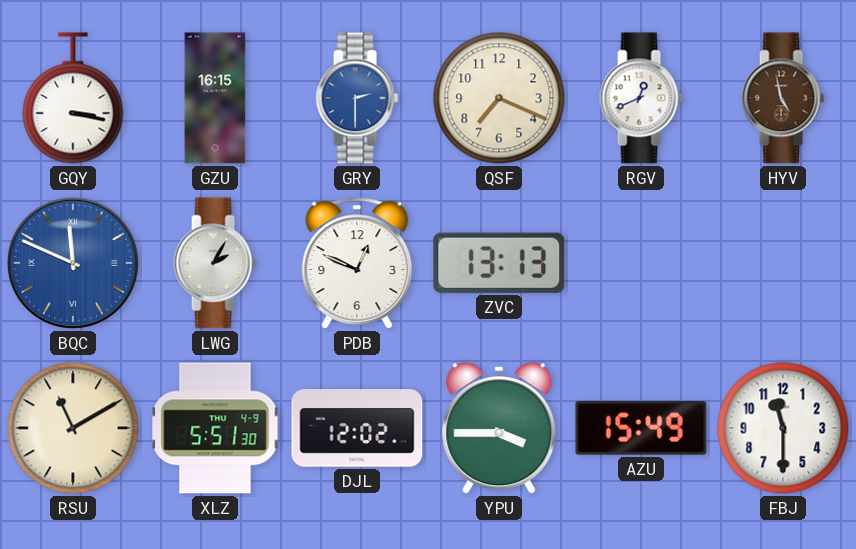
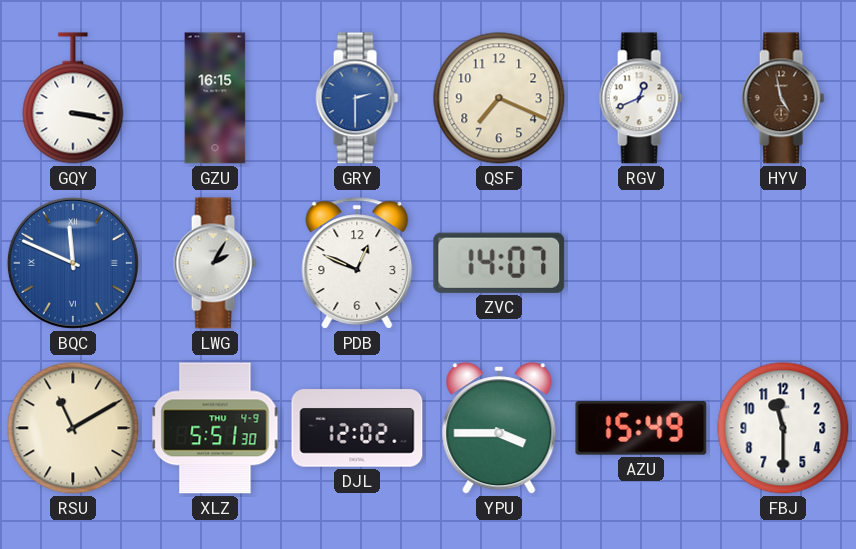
ZVC: 13:13 -> 14:07 (499, 263)
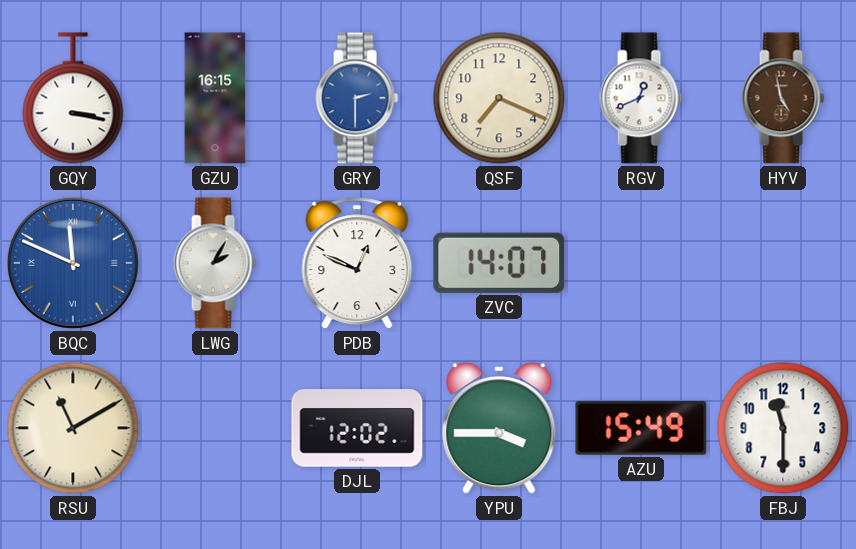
XLZ: 5:51 -> none (215, 428)
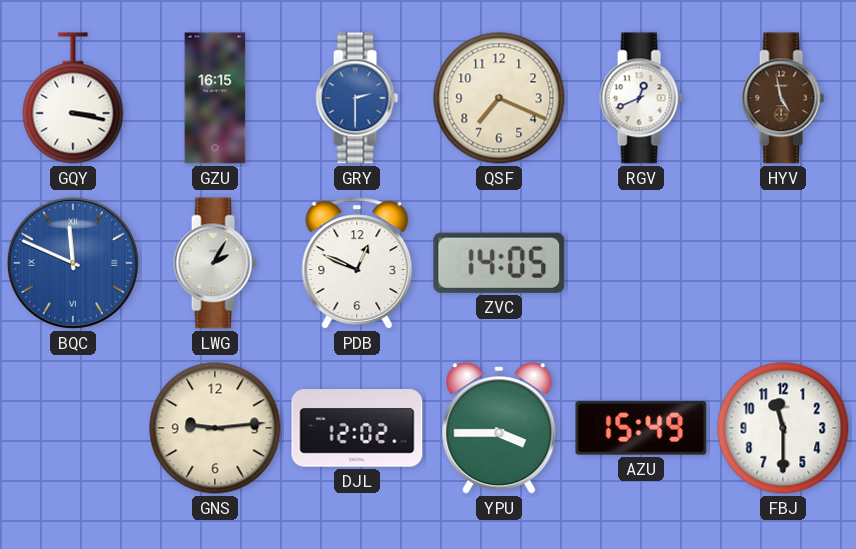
ZVC: 14:07 -> 14:05 (499, 263)
RSU: 11:10 -> none (73, 428)
GNS: none -> 9:14 (215, 428)
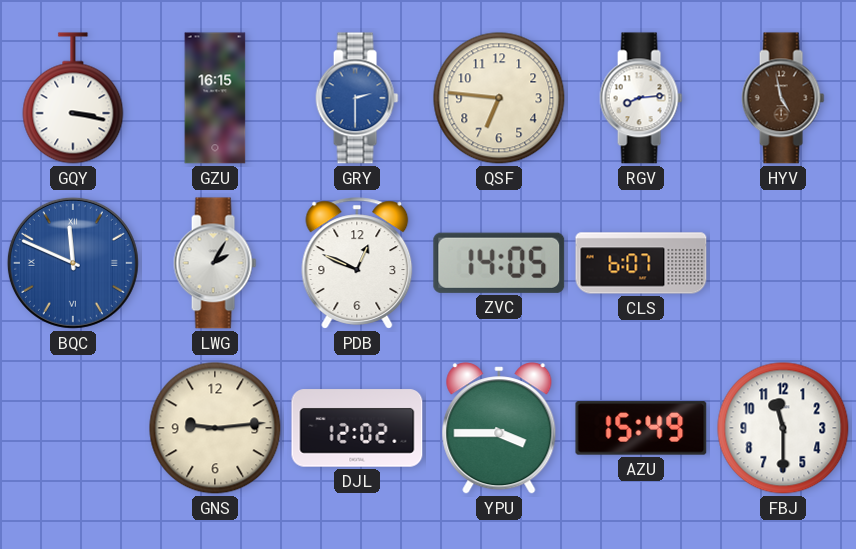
QSF: 7:19 -> 6:46 (499, 98)
RGV: 12:41 -> 8:14 (641, 98)
CLS: none -> 6:07 (641, 263)
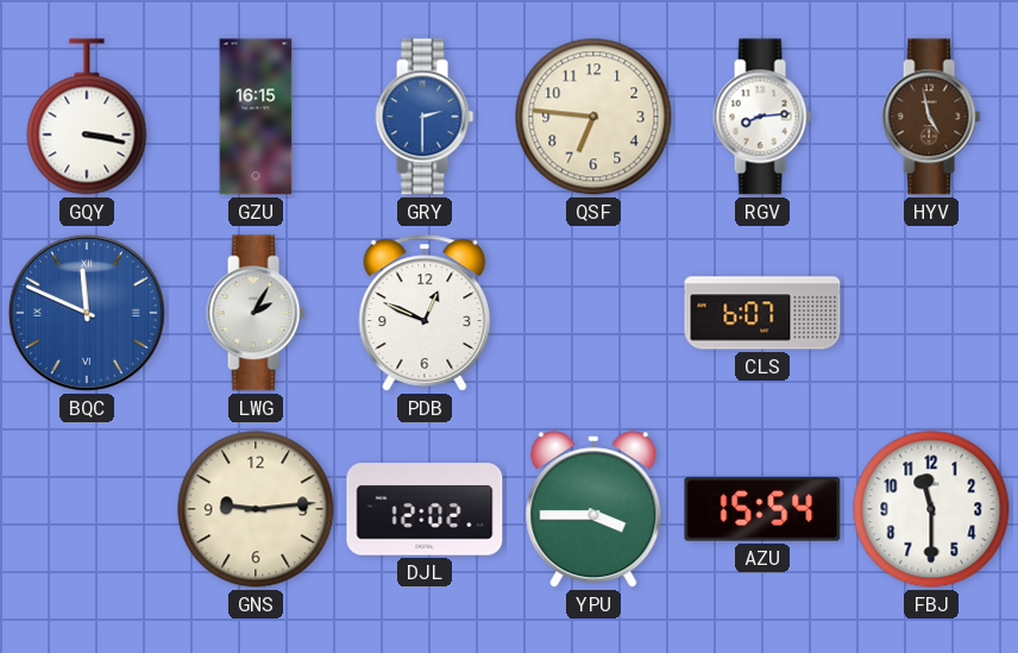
ZVC: 14:05 -> none (499, 263)
AZU: 15:49 -> 15:54 (762, 509)
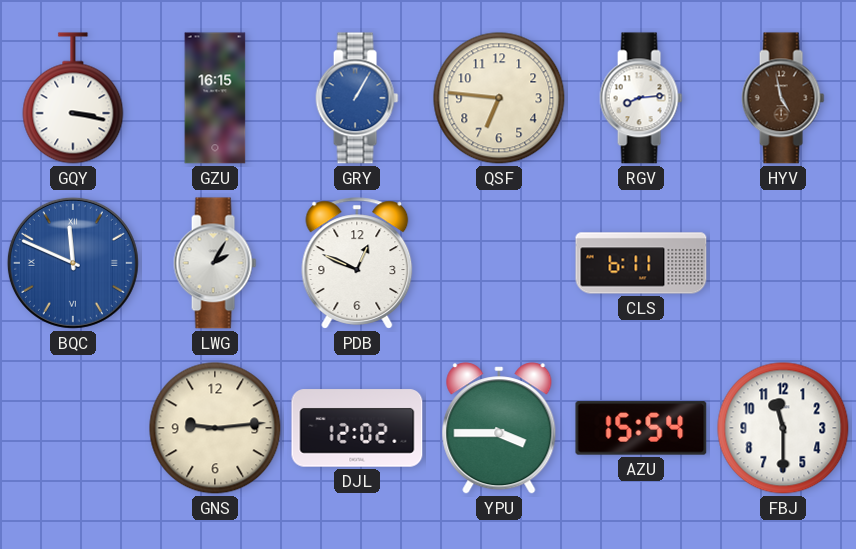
GRY: 2:30 -> 1:05 (357, 98)
CLS: 6:07 -> 6:11 (641, 263)
